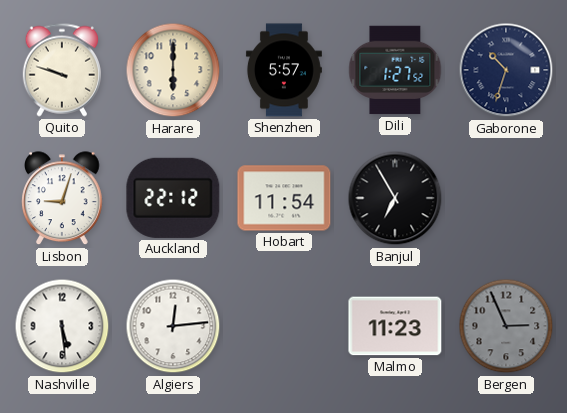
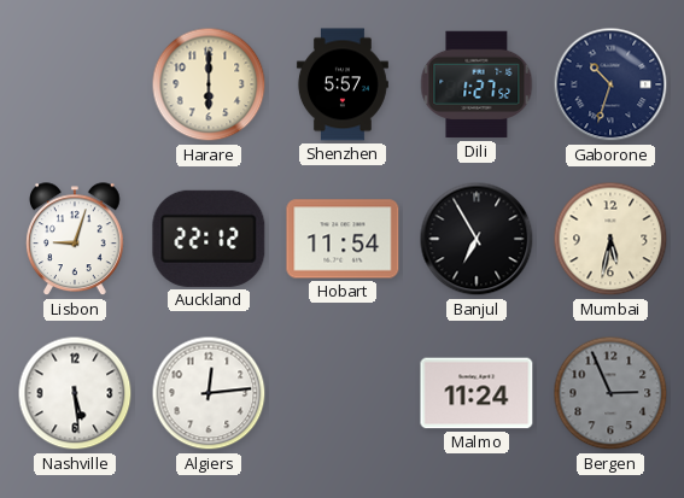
Quito: 9:48 -> none (62, 70)
Mumbai: none -> 5:32 (610, 239)
Malmo: 11:23 -> 11:24 (477, 393)
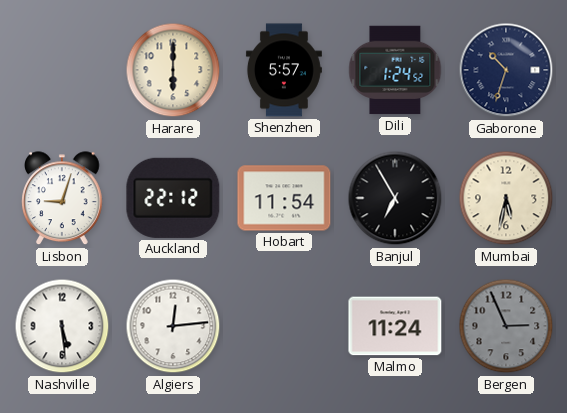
Dili: 1:27 -> 1:24 (395, 70)
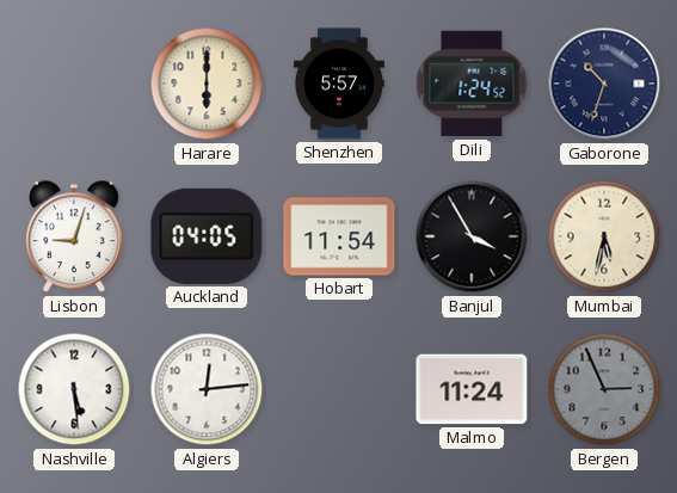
Auckland: 22:12 -> 04:05 (207, 236)
Banjul: 6:55 -> 3:55 (472, 236)
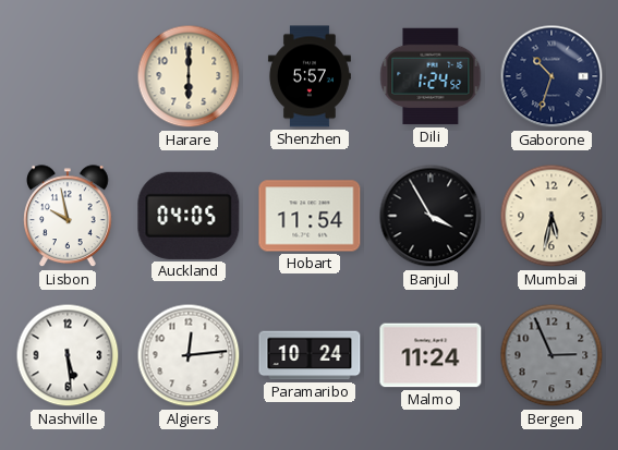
Lisbon: 9:03 -> 9:58 (69, 217)
Paramaribo: none -> 10:24 (310, 355)
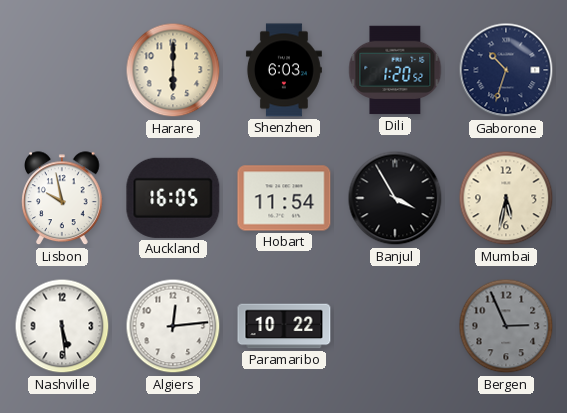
Shenzhen: 5:57 -> 6:03 (284, 70)
Dili: 1:24 -> 1:20 (395, 70)
Auckland: 04:05 -> 16:05 (173, 198)
Paramaribo: 10:24 -> 10:22 (284, 326)
Malmo: 11:24 -> none (431, 355)
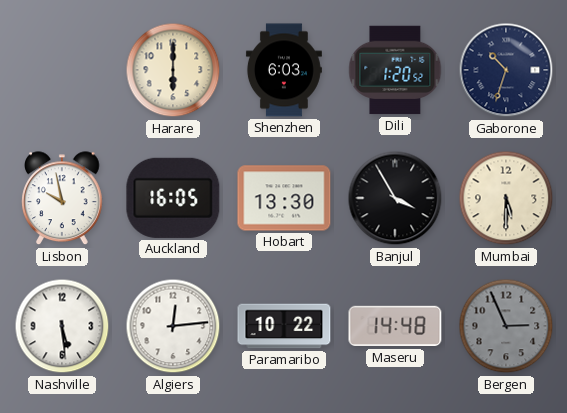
Hobart: 11:54 -> 13:30 (284, 198)
Mumbai: 5:32 -> 5:30 (506, 198)
Maseru: none -> 14:48 (395, 326)
